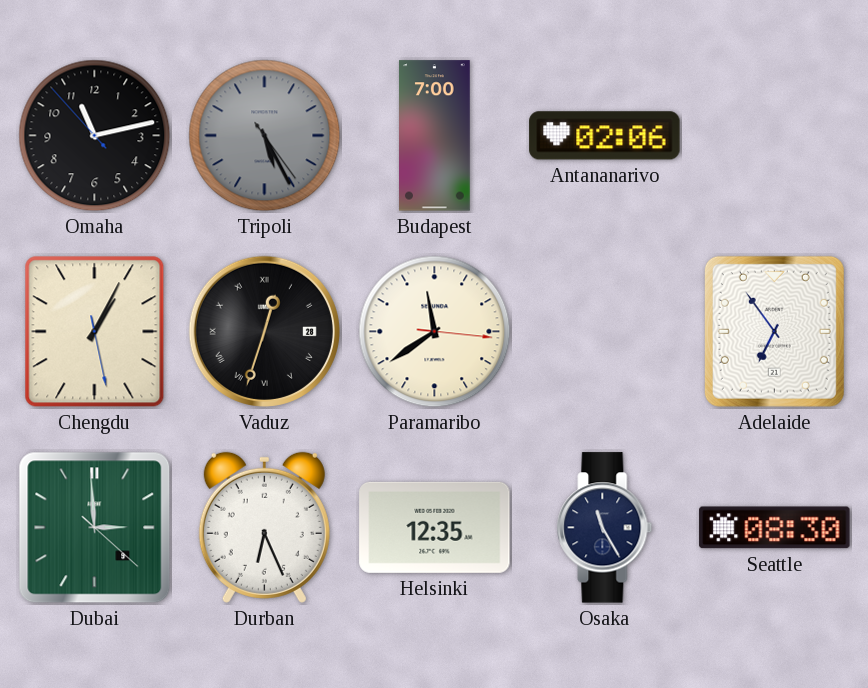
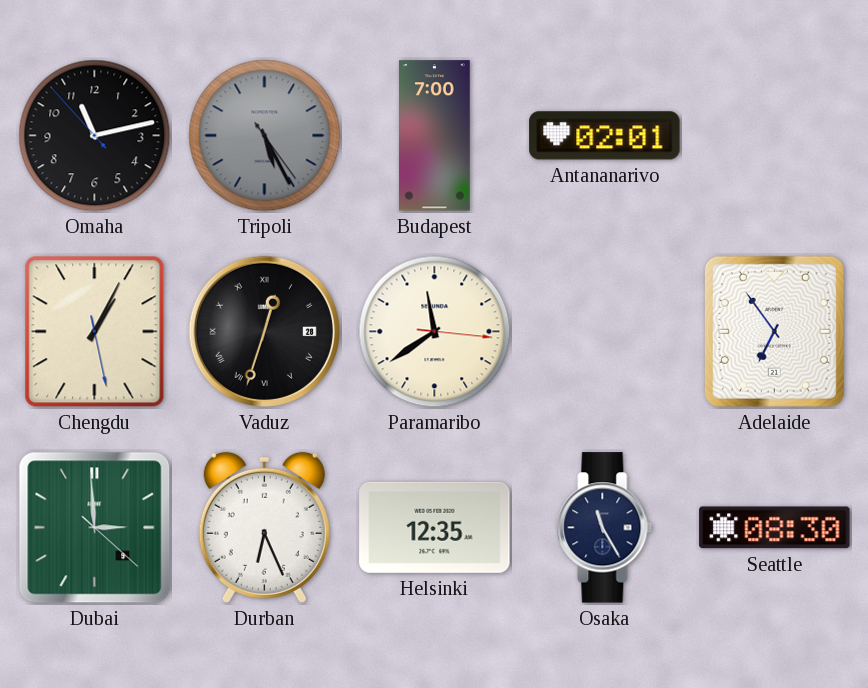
Antananarivo: 02:06 -> 02:01 (605, 136)
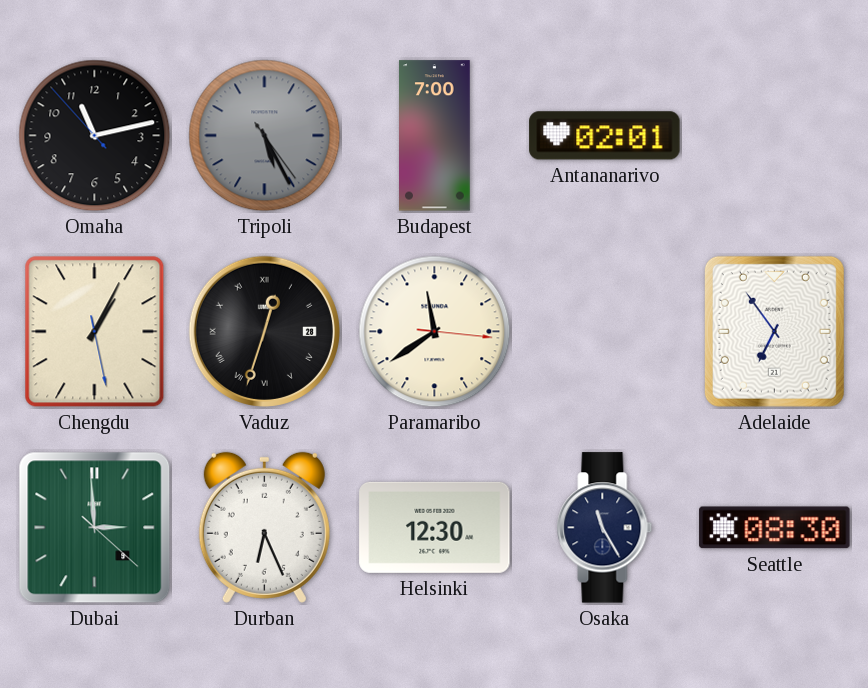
Helsinki: 12:35 -> 12:30 (435, 527)
